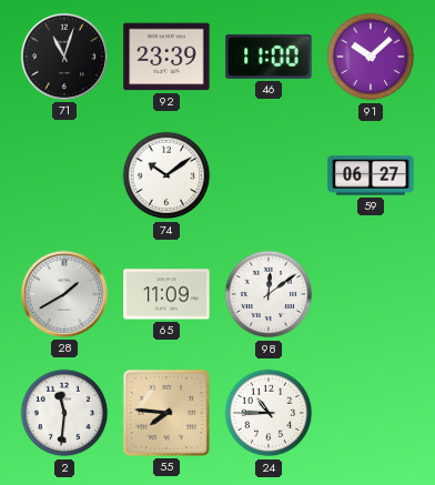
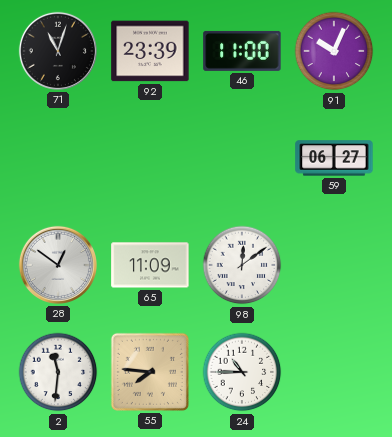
91: 10:08 -> 10:04 (334, 51)
74: 10:09 -> none (166, 175)
28: 1:40 -> 12:51 (58, 265)
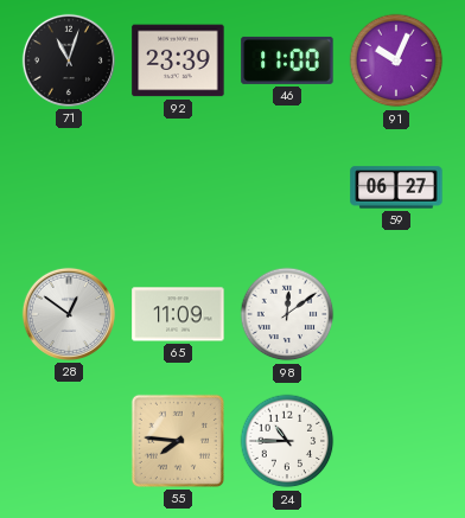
2: 11:31 -> none (58, 372)
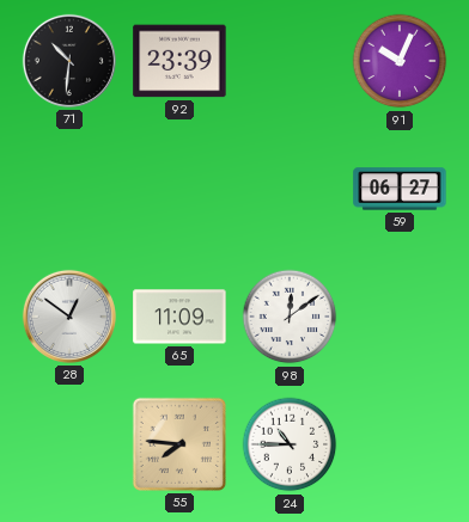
71: 11:03 -> 10:31 (69, 61)
46: 11:00 -> none (287, 60)
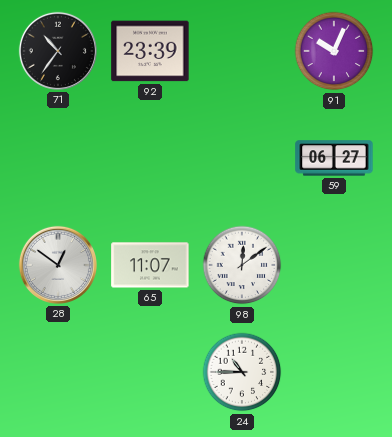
71: 10:31 -> 10:36 (58, 51)
65: 11:09 -> 11:07 (150, 265)
55: 7:46 -> none (179, 444)
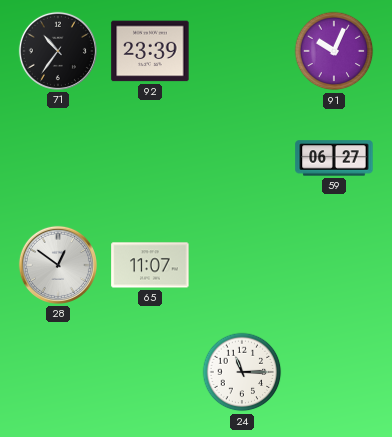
98: 12:09 -> none (242, 265)
24: 10:45 -> 11:15 (242, 372)
